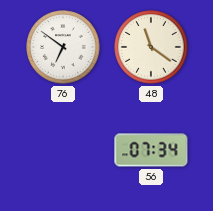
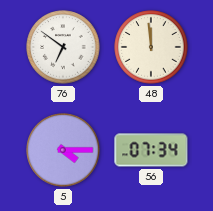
48: 11:21 -> 11:59 (151, 47)
5: none -> 4:15 (63, 150)
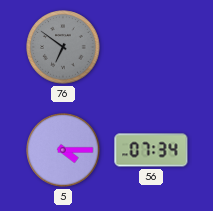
76 dial: white -> grey (63, 47)
48: 11:59 -> none (151, 47)
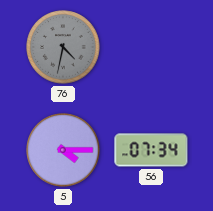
76: 6:51 -> 4:32 (63, 47)
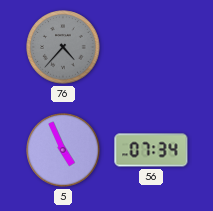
76: 4:32 -> 4:37 (63, 47)
5: 4:15 -> 4:56 (63, 150)
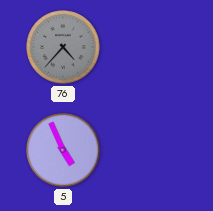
56: 07:34 -> none (151, 150)
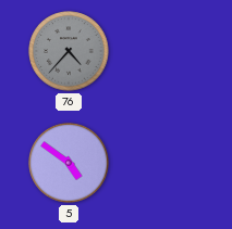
5: 4:56 -> 4:51 (69, 163)
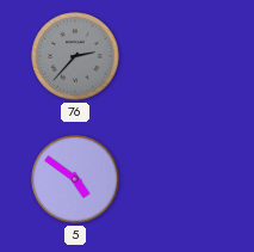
76: 4:37 -> 2:37 (75, 56)
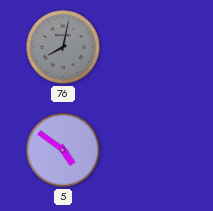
76: 2:37 -> 8:02 (63, 47)
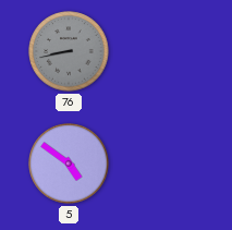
76: 8:02 -> 8:43 (69, 51)
